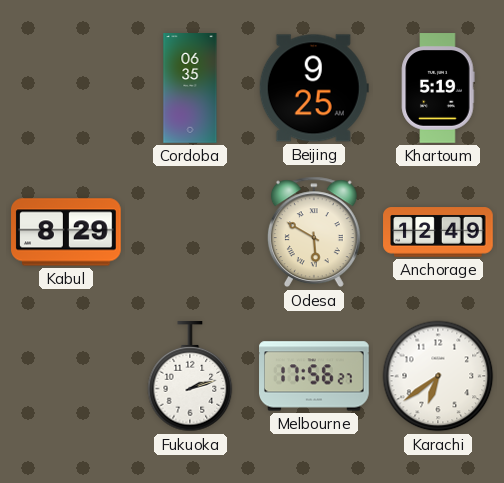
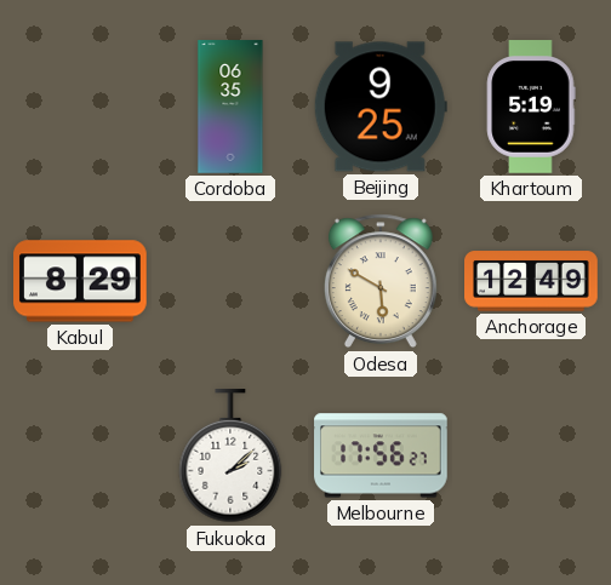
Fukuoka: 2:12 -> 2:08 (230, 457)
Karachi: 6:39 -> none (438, 376)
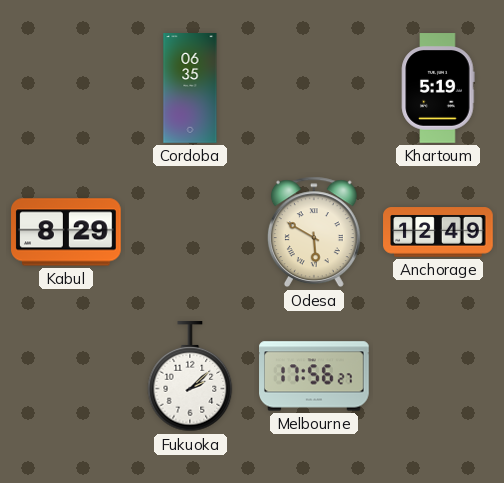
Beijing: 9:25 -> none (381, 107)
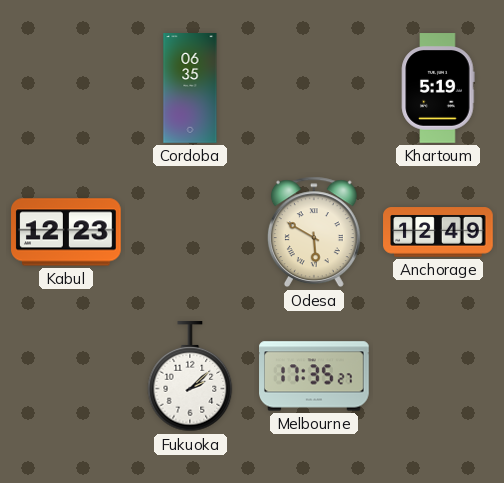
Kabul: 8:29 -> 12:23 (66, 232)
Melbourne: 17:56 -> 17:35 (314, 376)
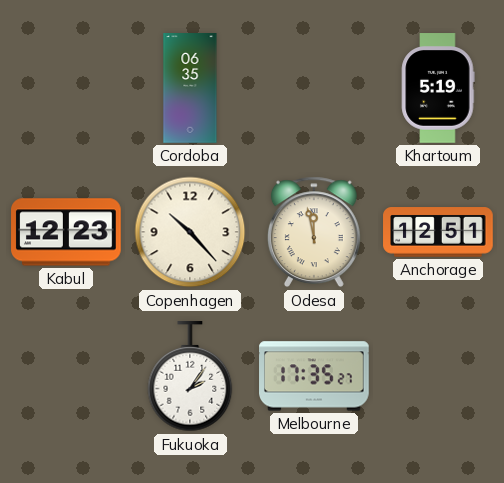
Copenhagen: none -> 10:23 (190, 232)
Odesa: 5:50 -> 11:58 (314, 232)
Anchorage: 12:49 -> 12:51 (438, 232)
Fukuoka: 2:08 -> 2:06 (190, 377)
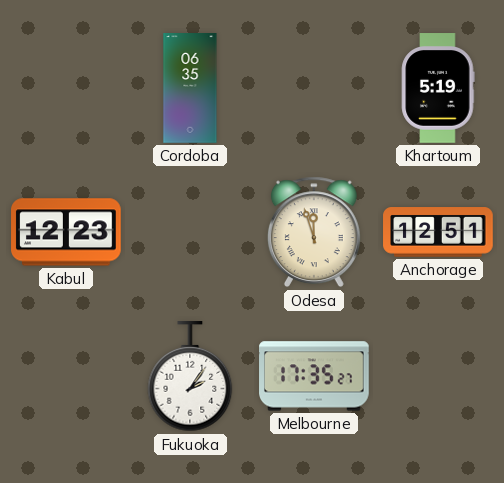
Copenhagen: 10:23 -> none (190, 232)
Odesa: 11:58 -> 11:57 (314, 232)
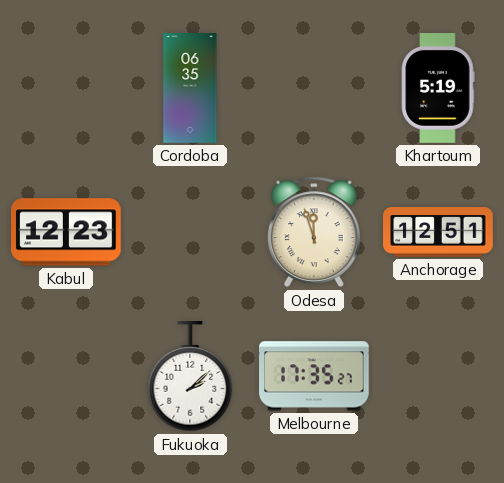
Fukuoka: 2:06 -> 2:08 (190, 377)
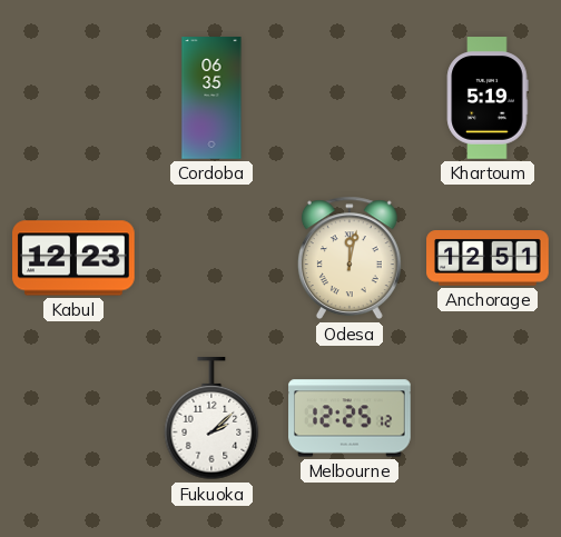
Odesa: 11:57 -> 12:02 (350, 258)
Melbourne: 17:35 -> 12:25 (350, 418)
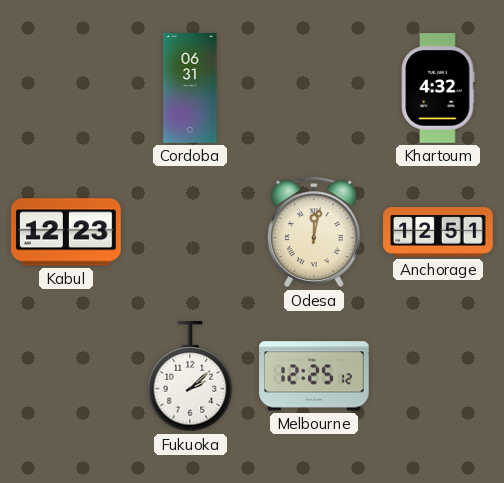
Cordoba: 06:35 -> 06:31 (190, 88)
Khartoum: 5:19 -> 4:32 (438, 88)
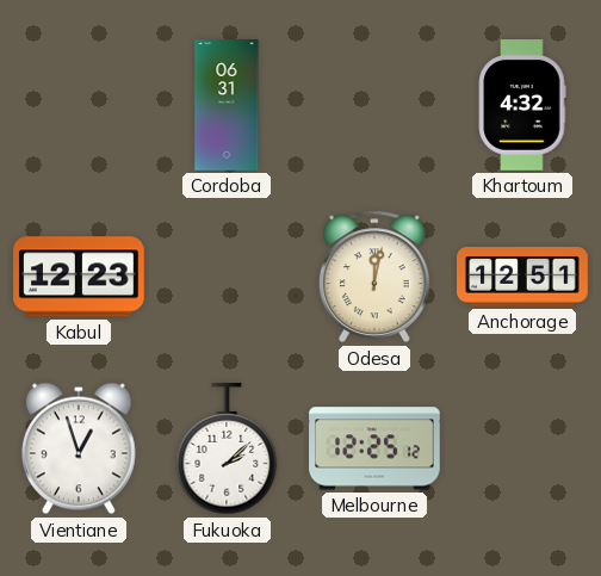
Vientiane: none -> 12:57 (79, 448)
